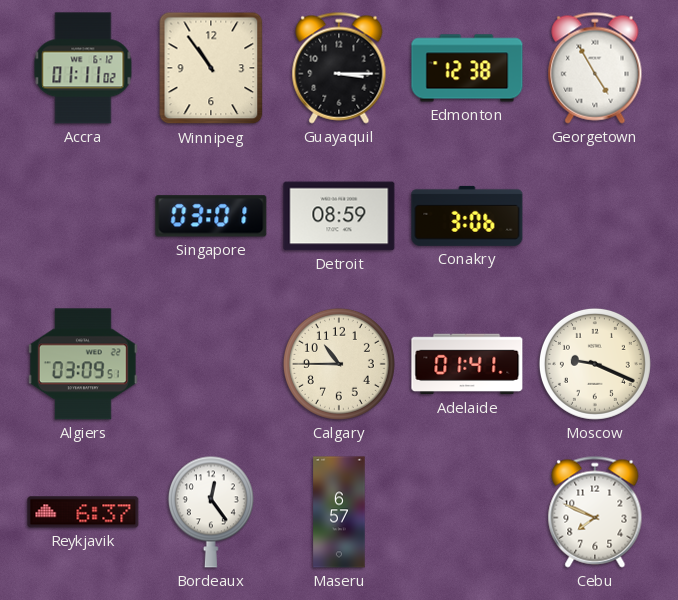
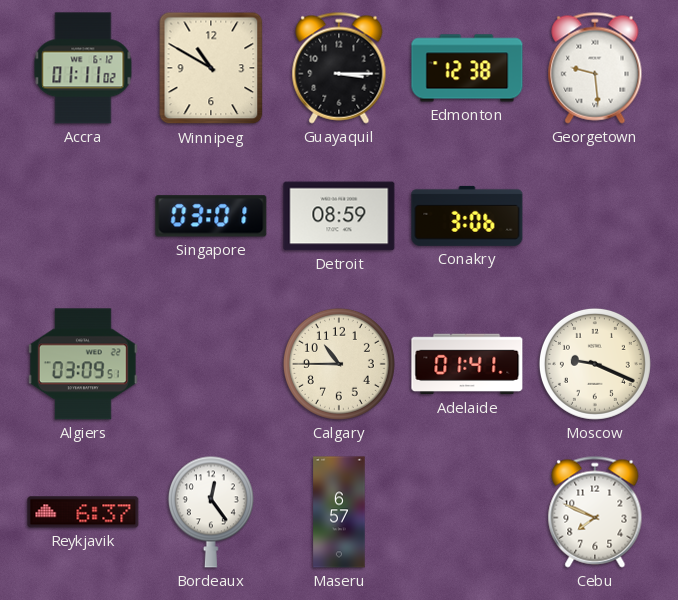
Winnipeg: 10:54 -> 10:50 (211, 68)
Georgetown: 4:55 -> 9:29 (595, 68)
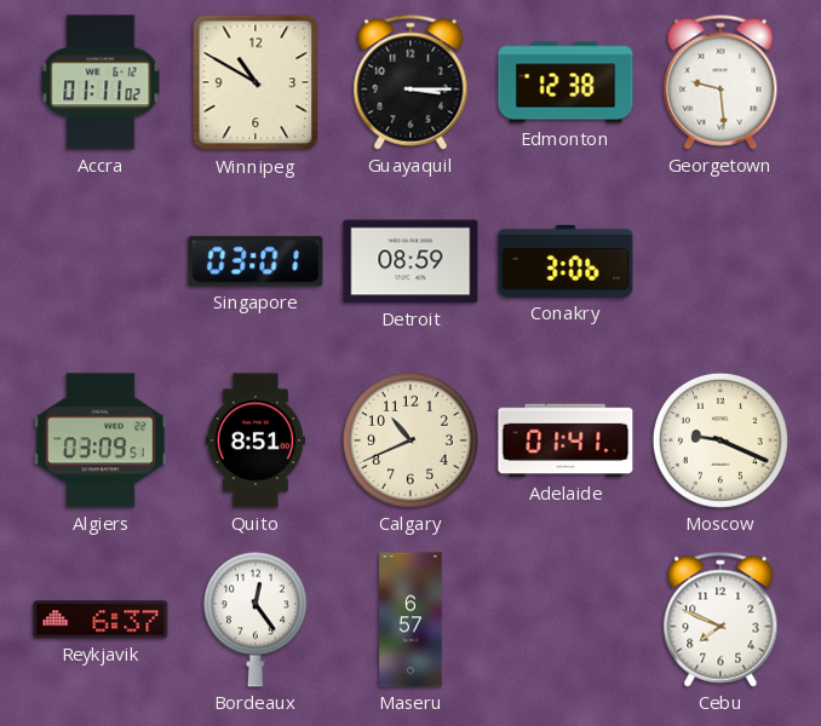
Quito: none -> 8:51 (256, 440)
Calgary: 10:45 -> 10:41 (410, 440)
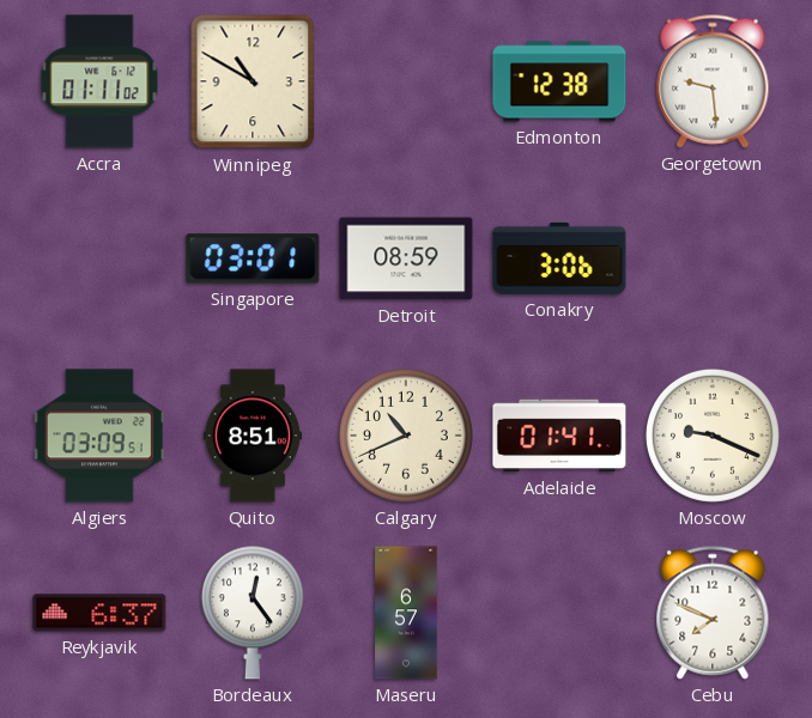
Guayaquil: 3:15 -> none (410, 82)
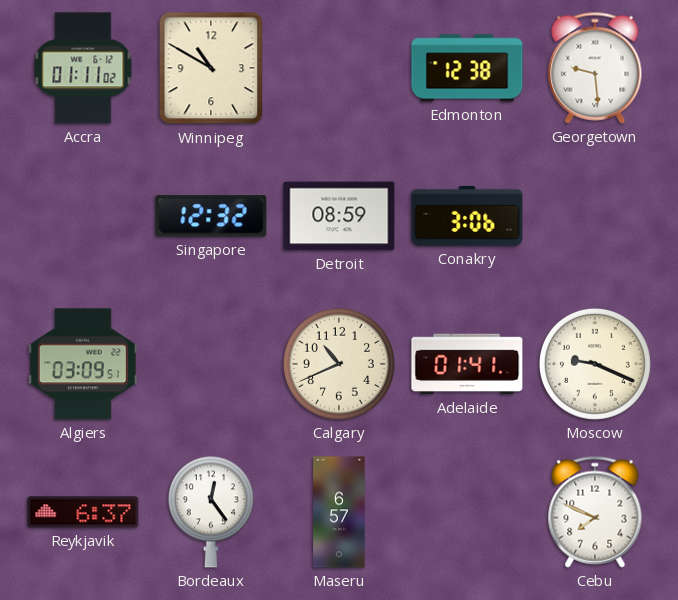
Singapore: 03:01 -> 12:32 (211, 216)
Quito: 8:51 -> none (253, 436)
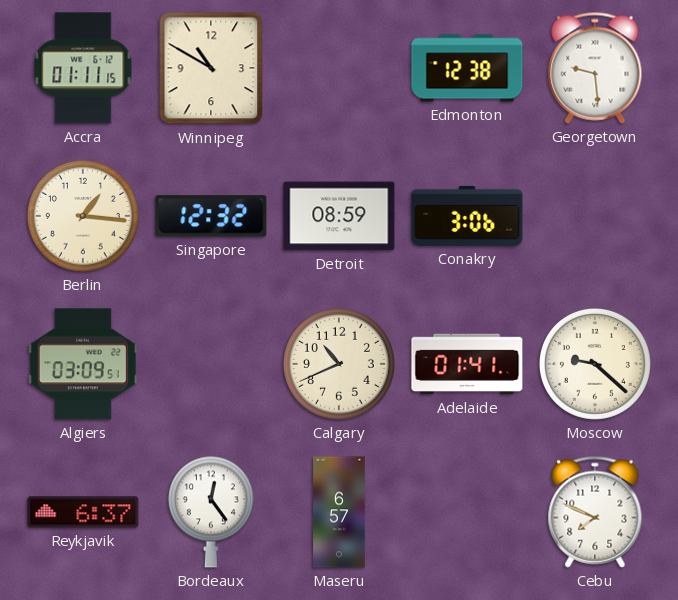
Accra: 01:11:02 -> 01:11:15 (83, 68)
Berlin: none -> 1:16 (83, 216)
Moscow: 9:19 -> 9:22 (595, 364)
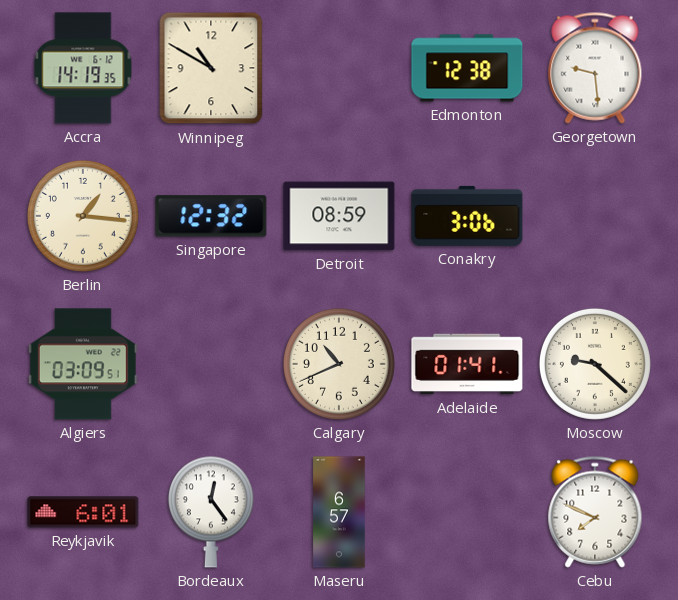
Accra: 01:11 -> 14:19 (83, 68)
Reykjavik: 6:37 -> 6:01 (83, 512)
